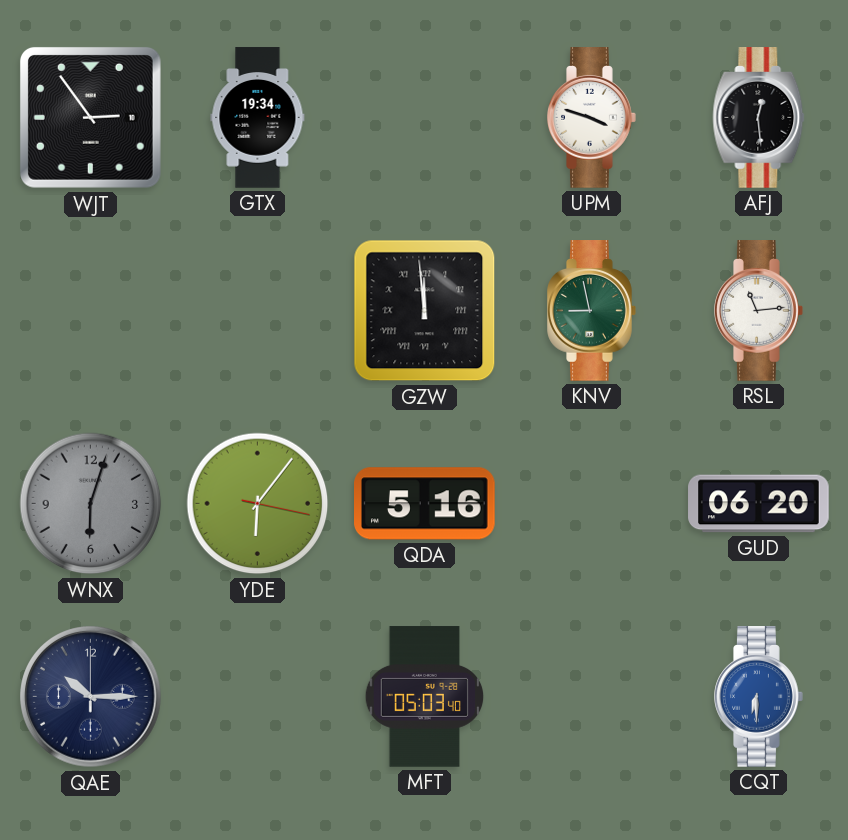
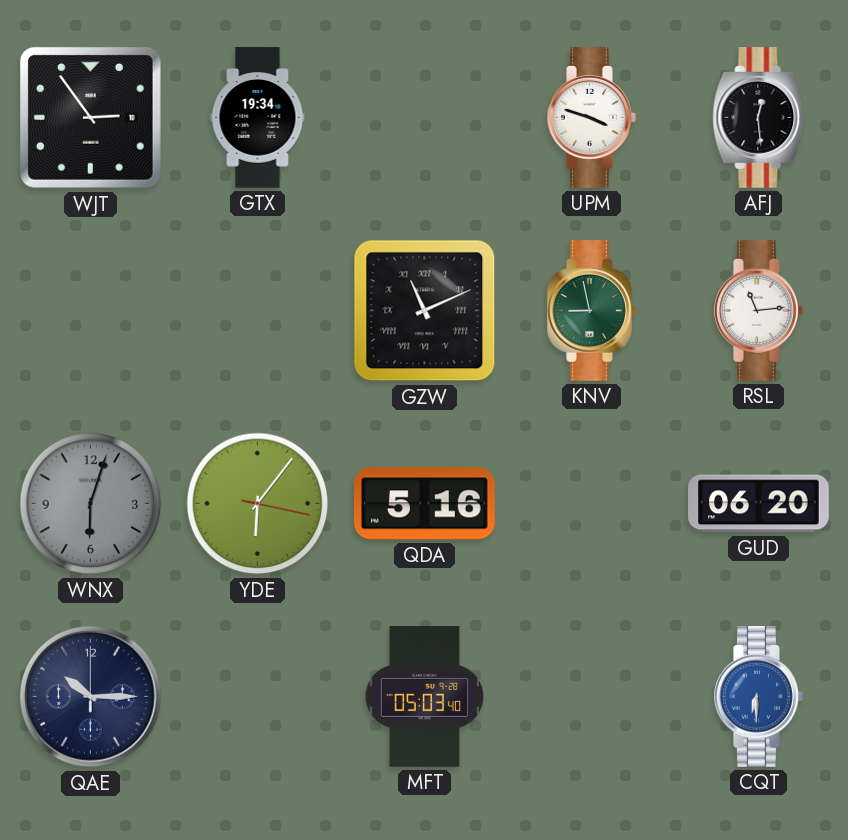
GZW: 11:59 -> 11:11 (425, 311)
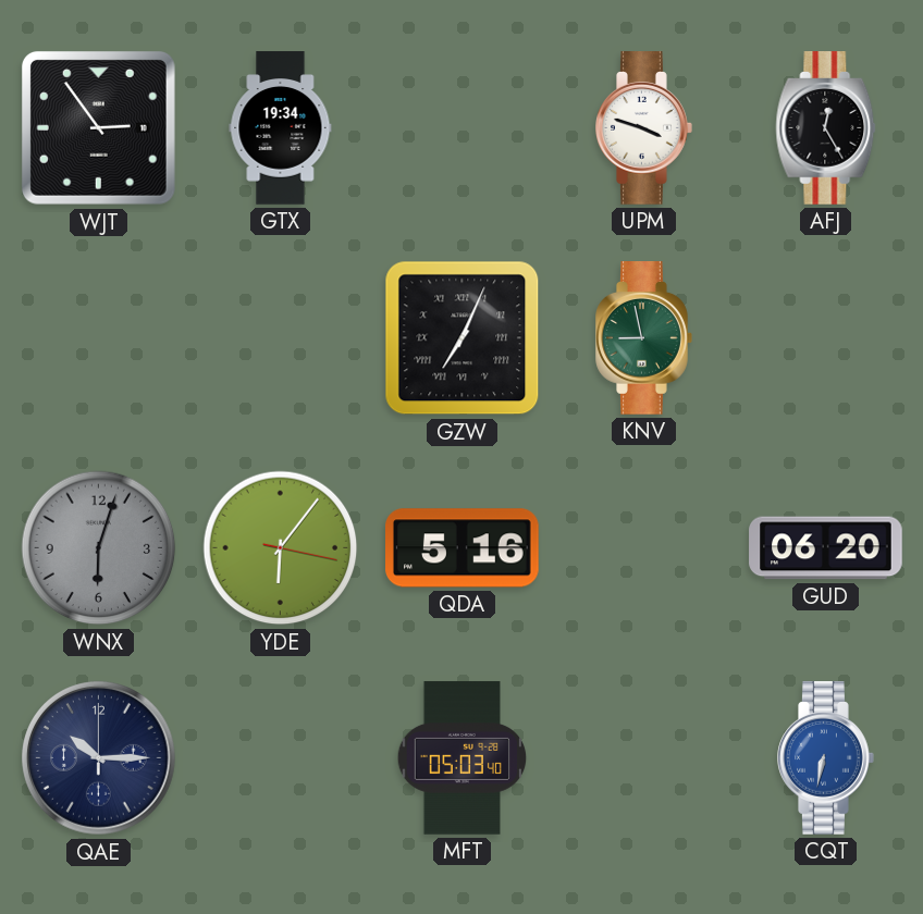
AFJ: 12:29 -> 12:25 (826, 128)
GZW: 11:11 -> 7:04 (463, 338)
RSL: 11:14 -> none (759, 311)
CQT: 6:30 -> 6:32 (826, 758)
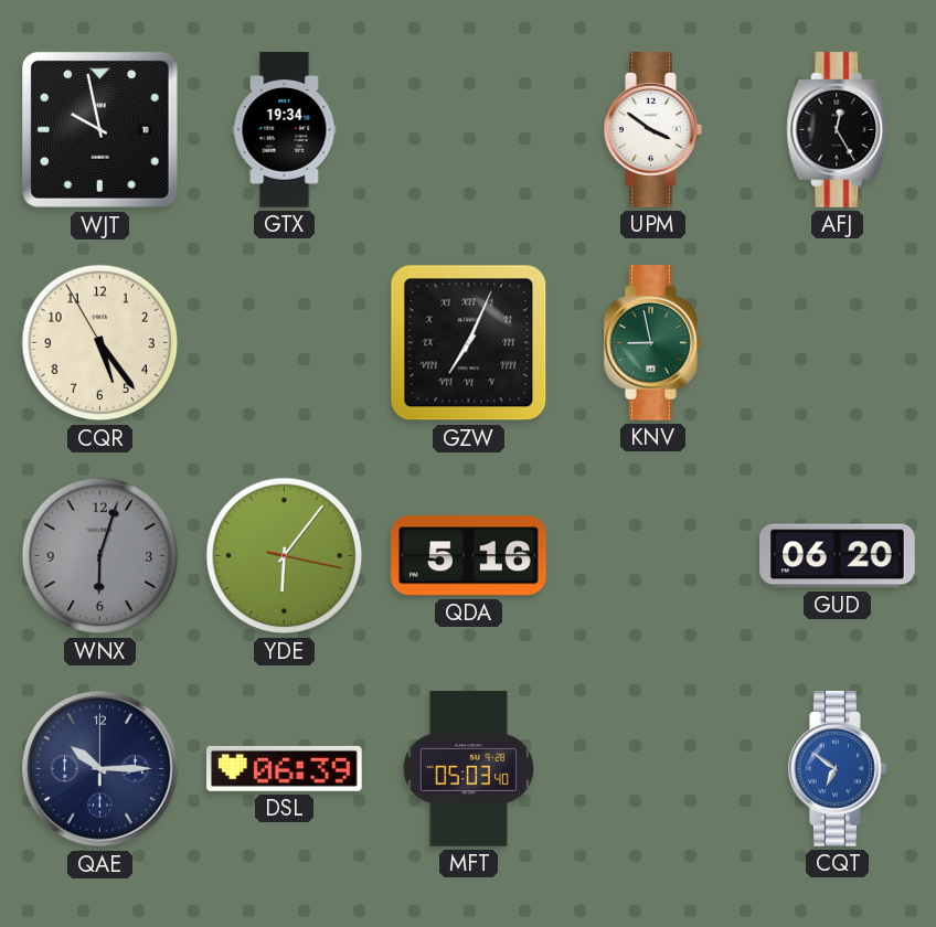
WJT: 2:54 -> 9:58 (99, 129)
UPM: 3:48 -> 3:51 (653, 130)
CQR: none -> 5:23 (100, 343)
DSL: none -> 06:39 (285, 768)
CQT: 6:32 -> 6:51 (838, 769)
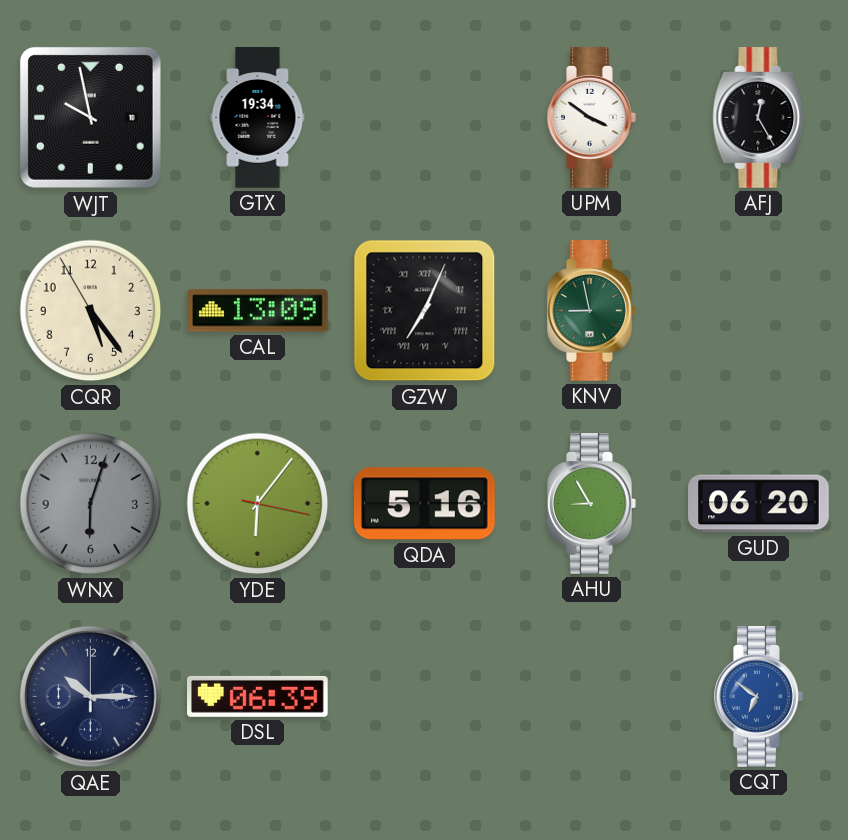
CAL: none -> 13:09 (258, 311)
AHU: none -> 8:55 (592, 504)
MFT: 05:03 -> none (469, 769)
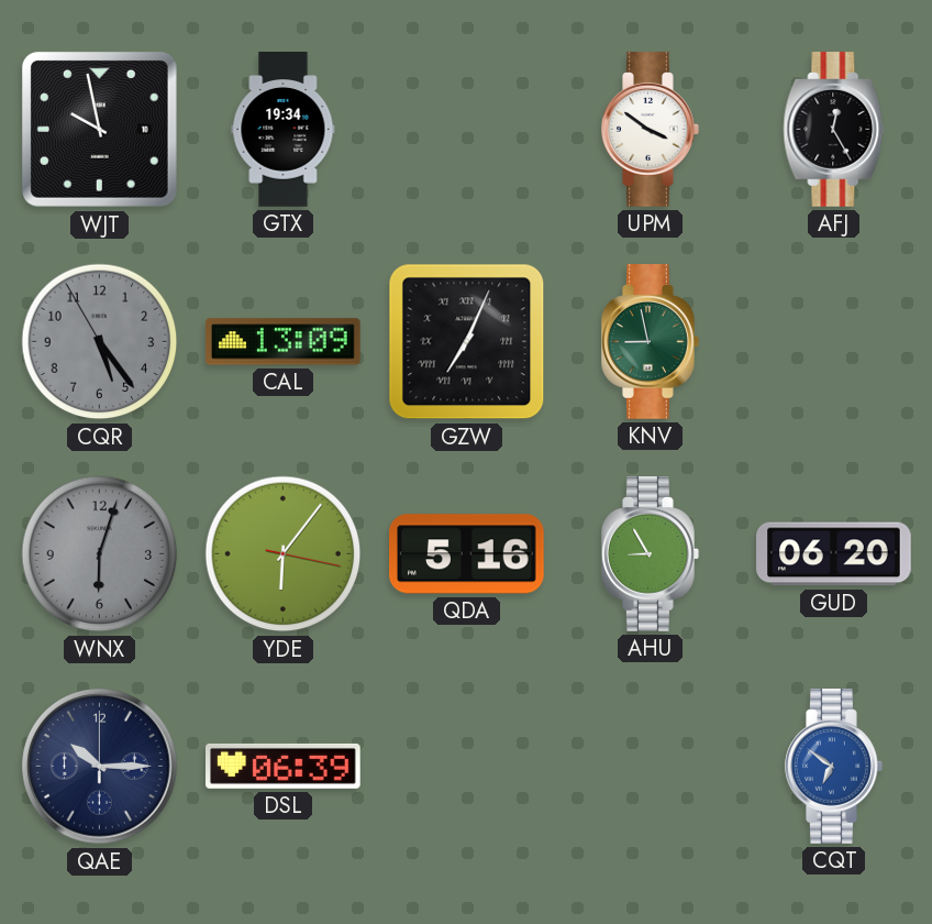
CQR dial: cream -> grey (100, 342)
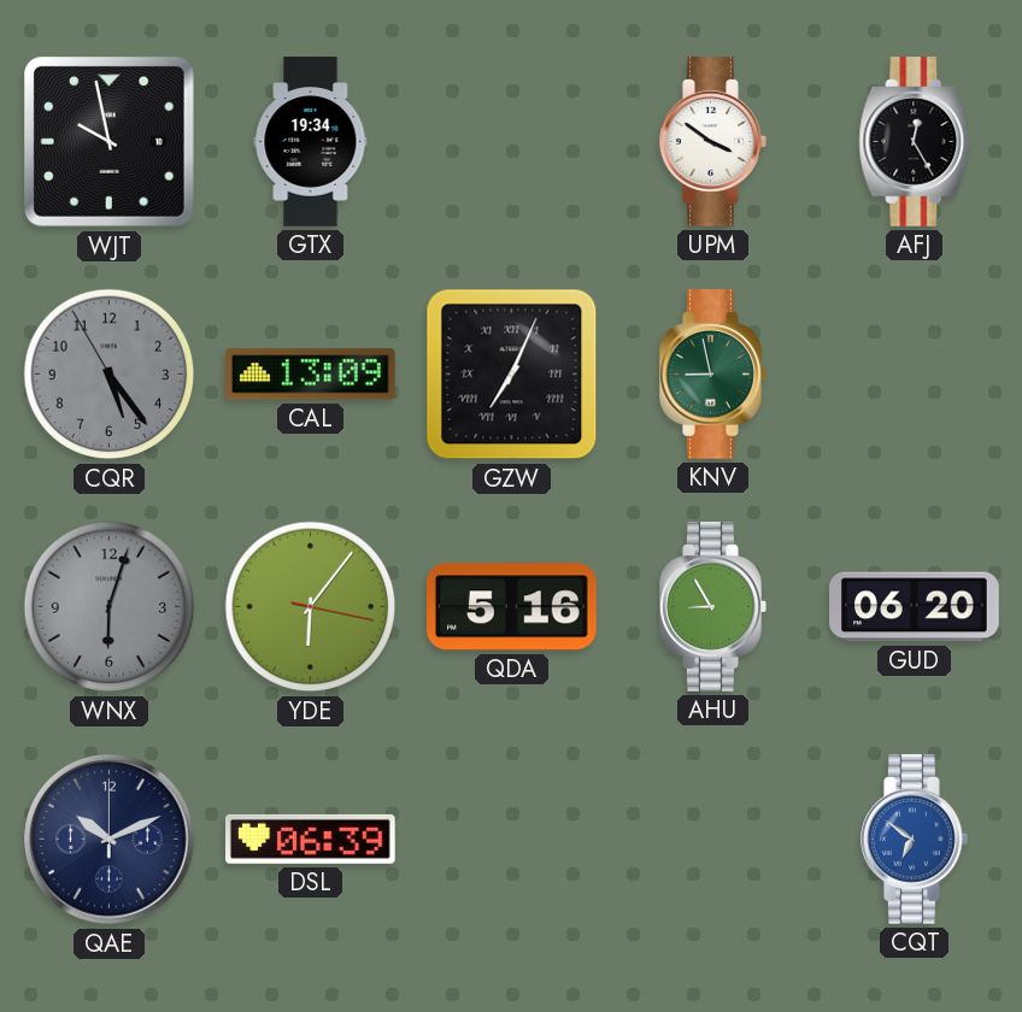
QAE: 10:15 -> 10:11 (110, 840)
